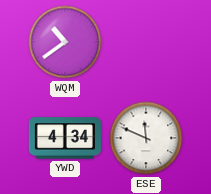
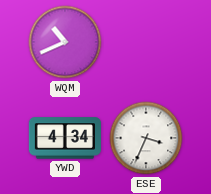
WQM: 10:39 -> 10:41 (65, 42)
ESE: 11:49 -> 3:34 (146, 138)
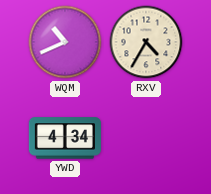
RXV: none -> 4:35 (146, 42)
ESE: 3:34 -> none (146, 138)
